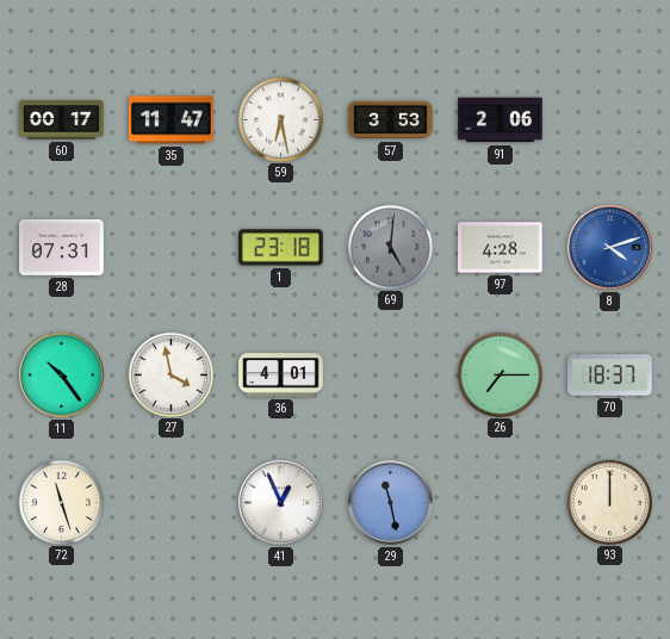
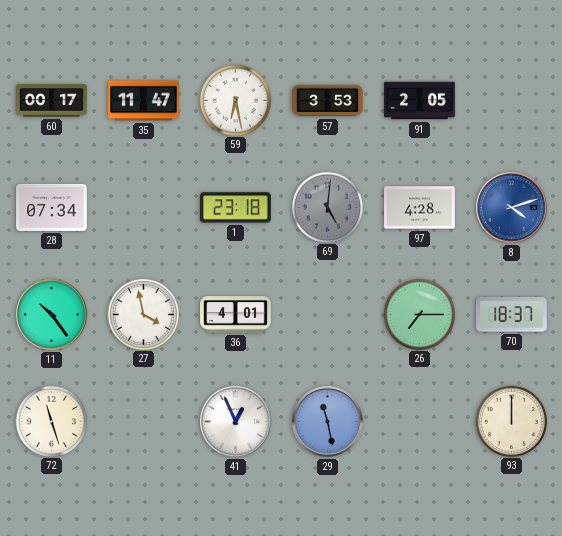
91: 2:06 -> 2:05 (420, 101)
28: 07:31 -> 07:34 (52, 207)
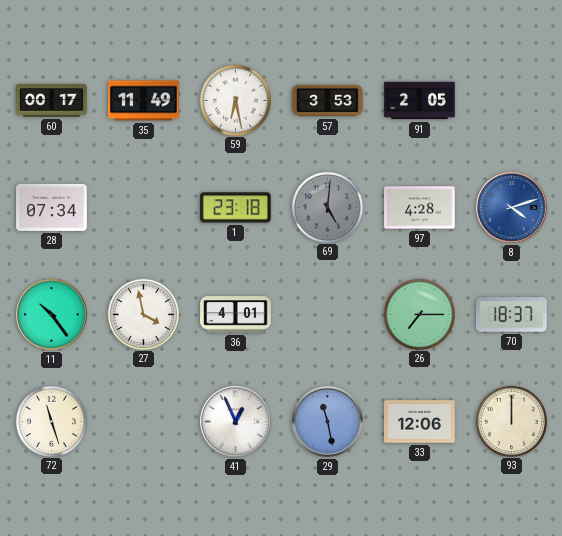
35: 11:47 -> 11:49 (144, 101)
33: none -> 12:06 (420, 422)
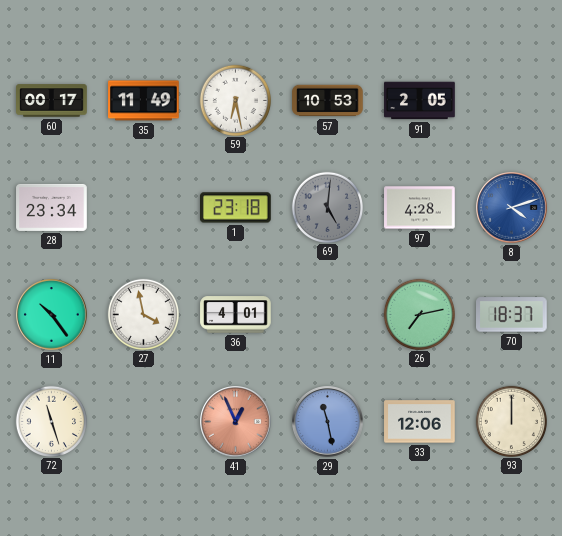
57: 3:53 -> 10:53 (328, 101)
28: 07:34 -> 23:34 (52, 207)
26: 7:15 -> 7:13 (419, 314)
41 dial: white -> salmon (236, 422)
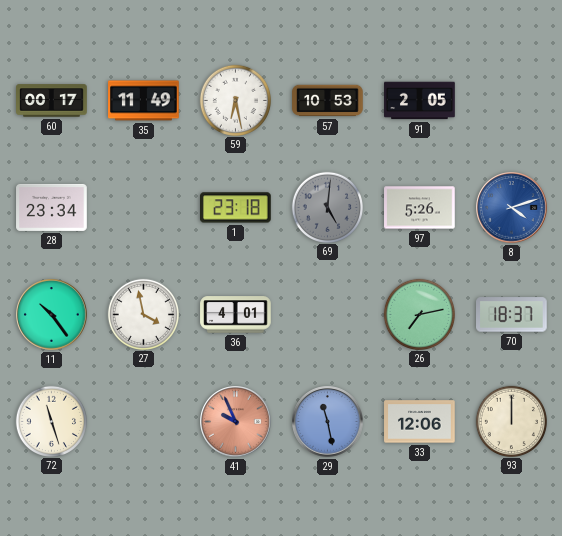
97: 4:28 -> 5:26 (420, 208)
41: 12:56 -> 9:56 (236, 422)
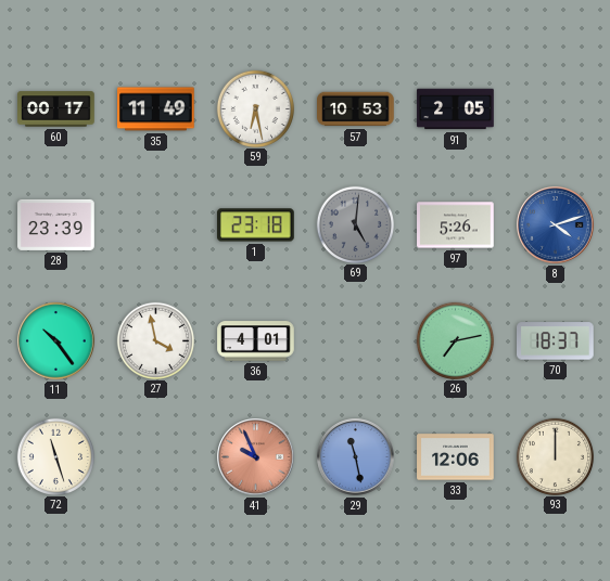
28: 23:34 -> 23:39 (56, 224)
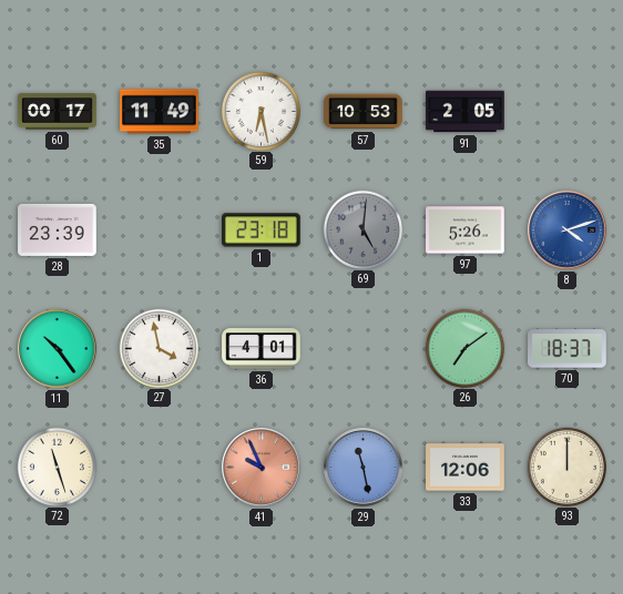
26: 7:13 -> 7:09 (464, 348)
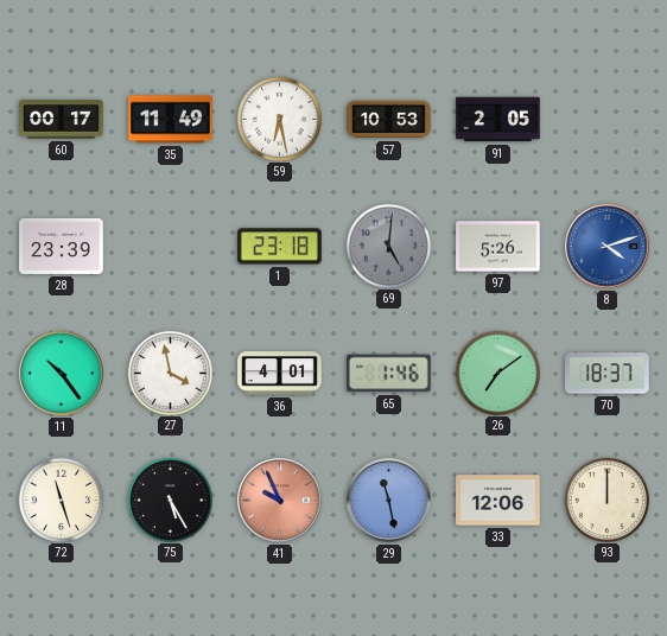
65: none -> 1:46 (389, 374)
75: none -> 5:25 (170, 500)
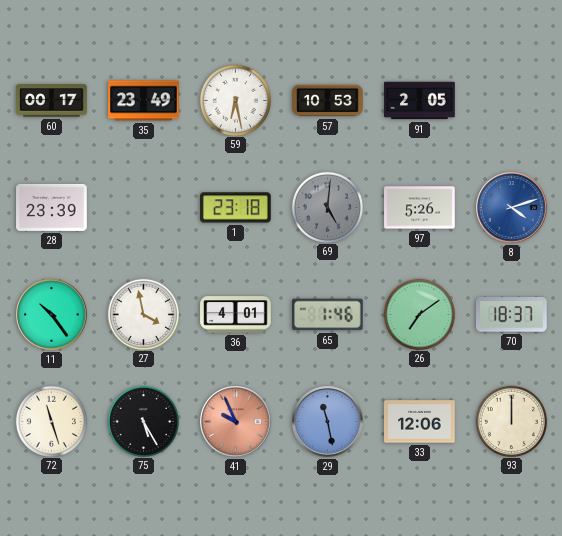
35: 11:49 -> 23:49 (144, 101)
